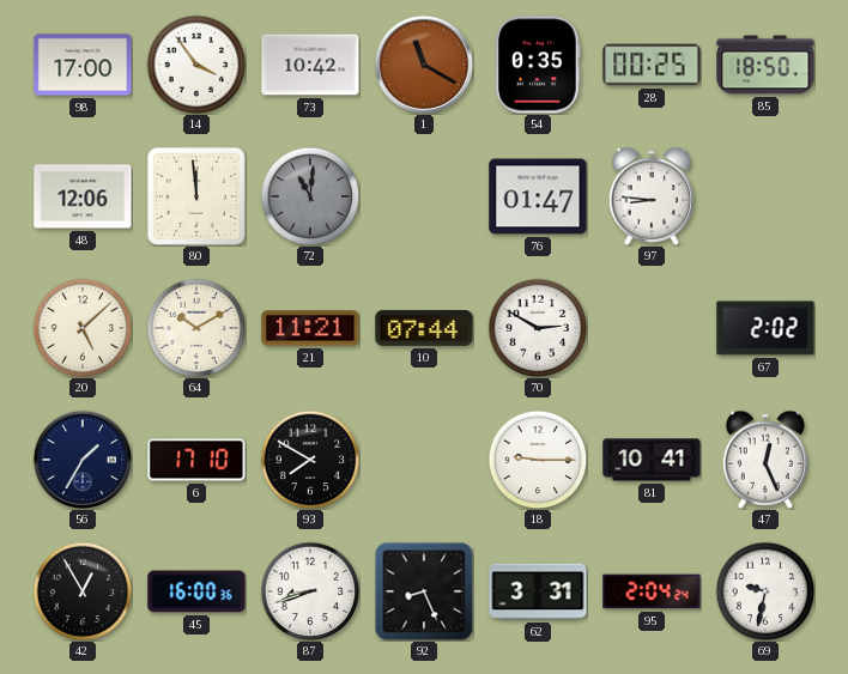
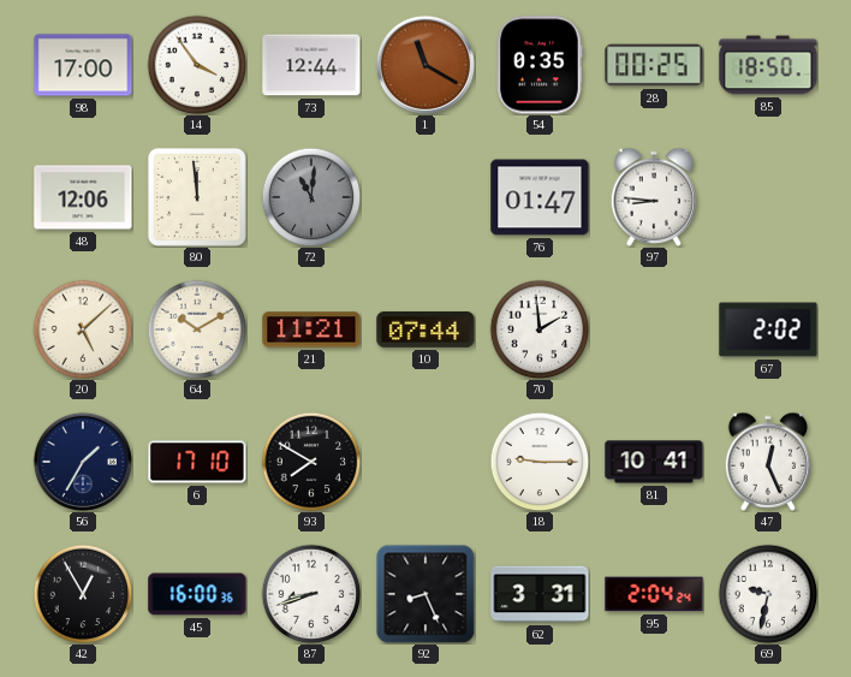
73: 10:42 -> 12:44 (311, 65)
70: 2:50 -> 1:59 (540, 329)
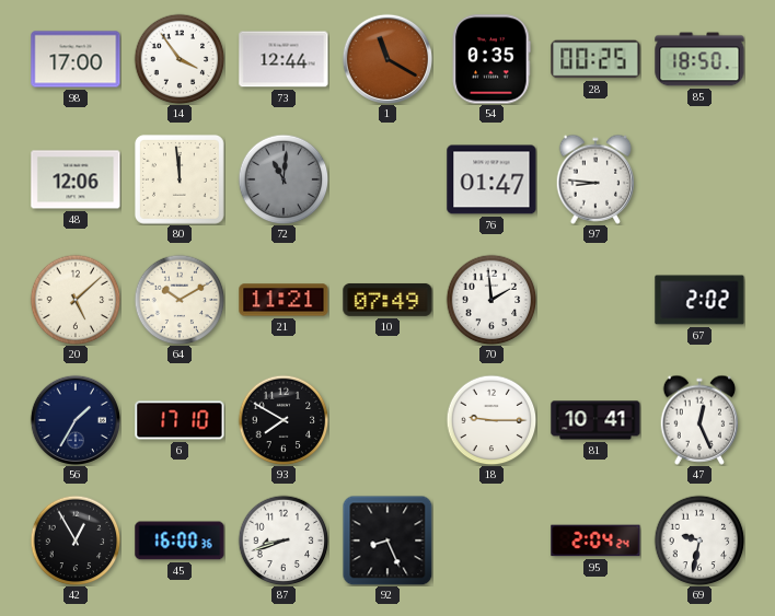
10: 07:44 -> 07:49 (387, 300)
62: 3:31 -> none (540, 594)
